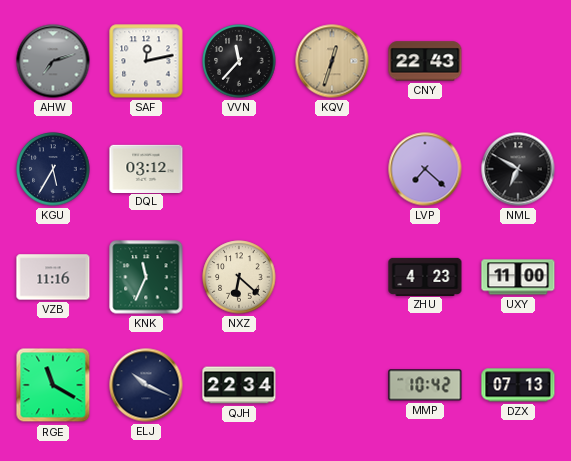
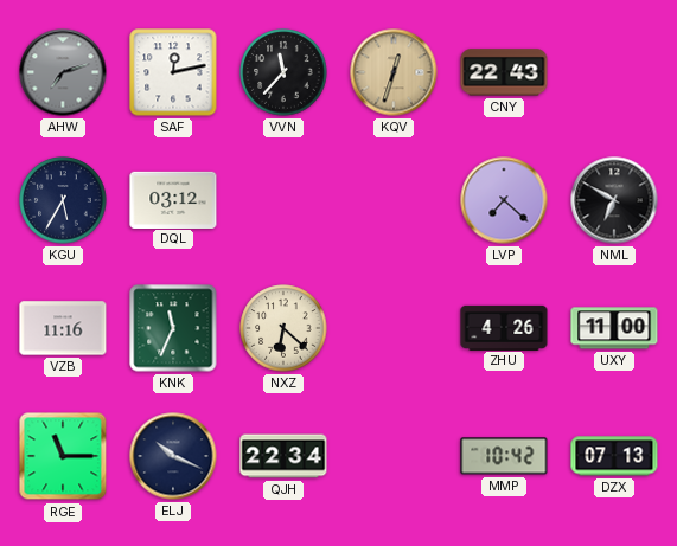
ZHU: 4:23 -> 4:26 (504, 327)
RGE: 11:20 -> 11:15 (63, 456)
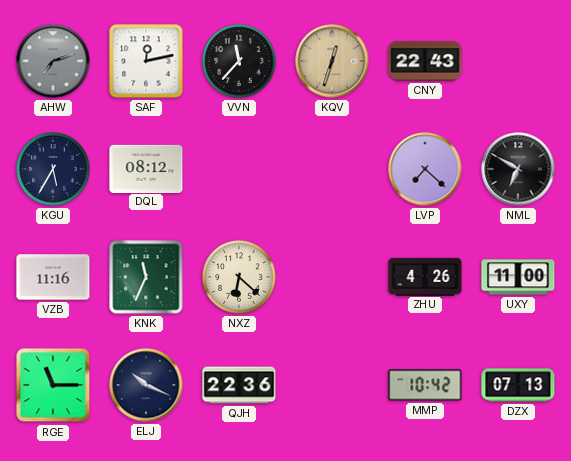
DQL: 03:12 -> 08:12 (146, 168)
QJH: 22:34 -> 22:36 (239, 385)
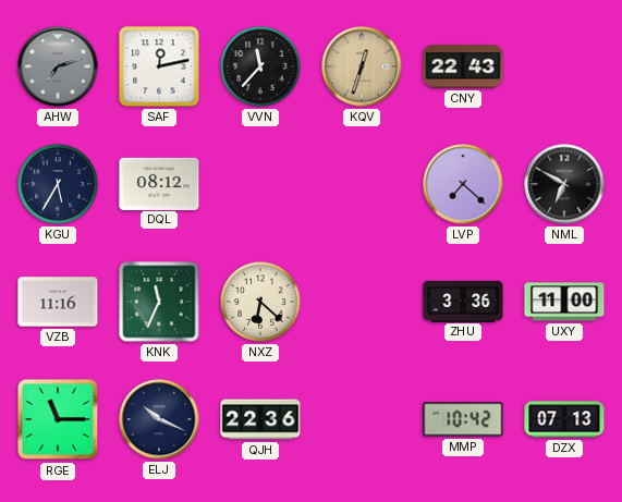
ZHU: 4:26 -> 3:36 (463, 301)
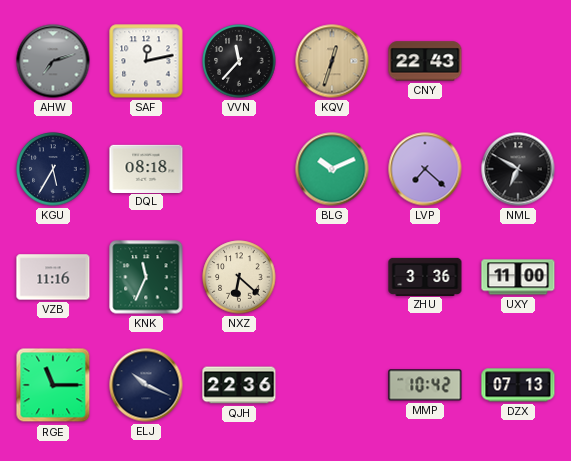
DQL: 08:12 -> 08:18 (146, 168)
BLG: none -> 10:11 (332, 169)
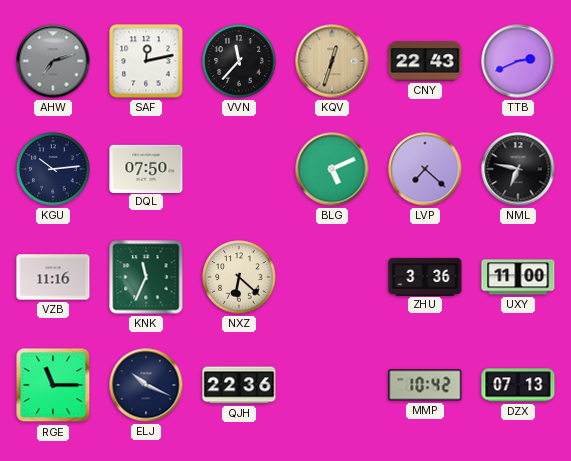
TTB: none -> 2:41 (518, 61)
KGU: 5:35 -> 10:14 (53, 169)
DQL: 08:18 -> 07:50 (146, 168)
BLG: 10:11 -> 5:11 (332, 169)
NML: 6:50 -> 6:47 (518, 169)
